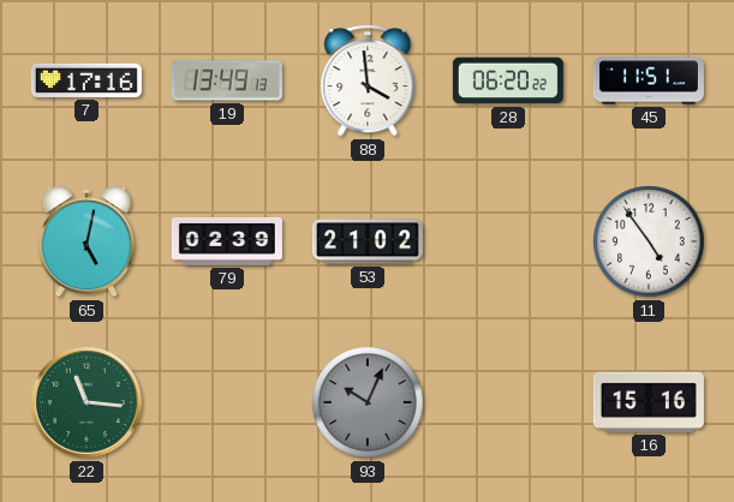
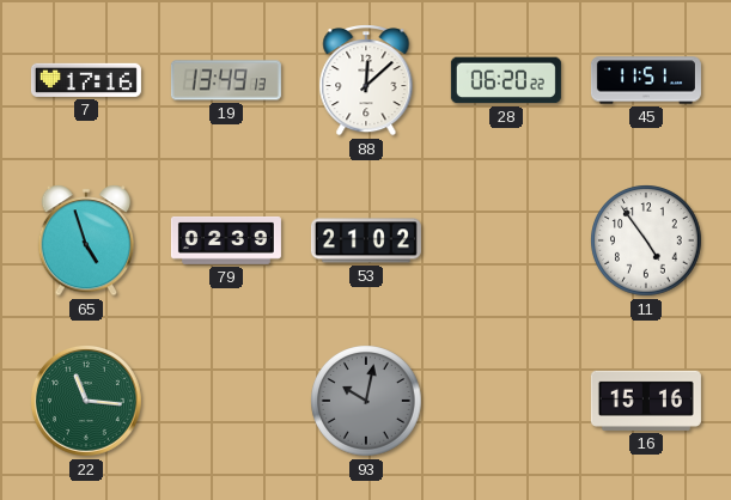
88: 3:59 -> 12:08 (366, 80)
65: 5:02 -> 4:57 (86, 240)
93: 10:04 -> 10:02 (366, 401)
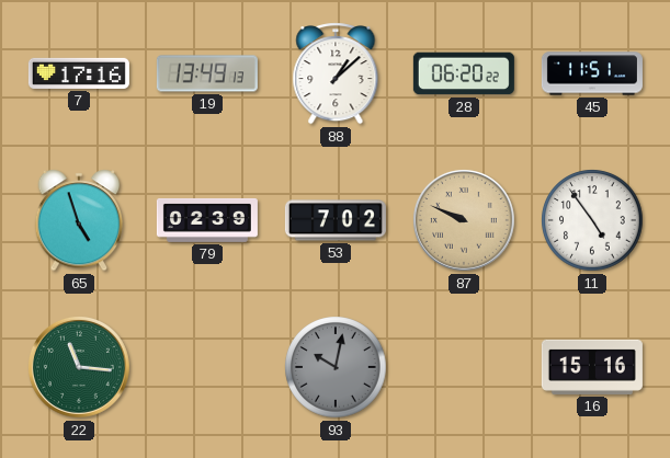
88: 12:08 -> 1:08 (336, 73)
53: 21:02 -> 7:02 (336, 220)
87: none -> 9:49 (465, 221)
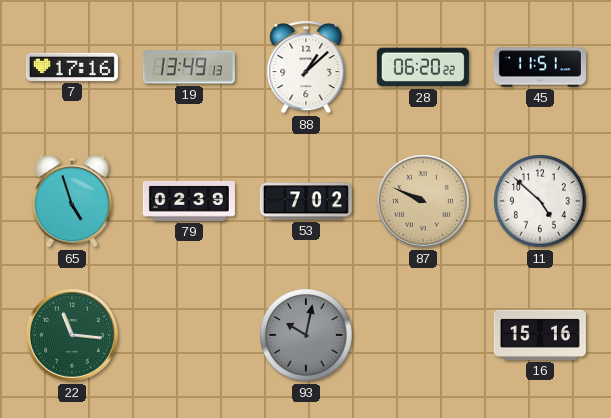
11: 4:54 -> 4:52 (540, 201)
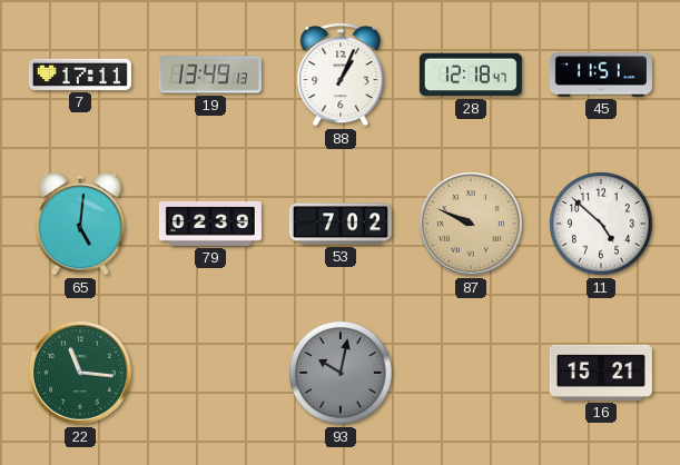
7: 17:16 -> 17:11 (80, 75)
88: 1:08 -> 1:04 (341, 75)
28: 06:20 -> 12:18 (471, 75)
65: 4:57 -> 5:01 (80, 224)
16: 15:16 -> 15:21 (601, 373)
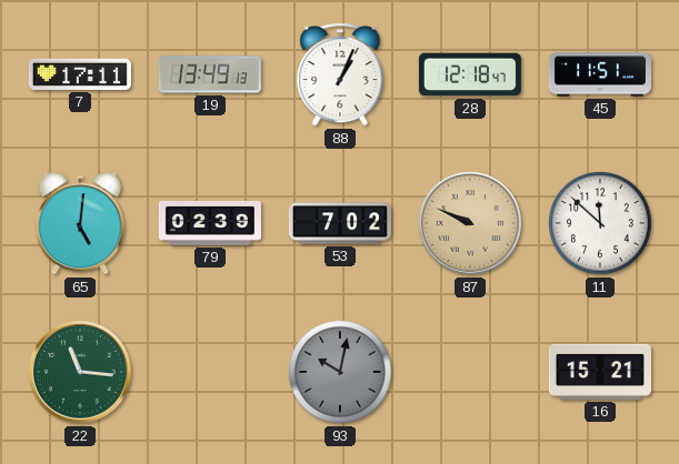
11: 4:52 -> 11:52 (600, 223)
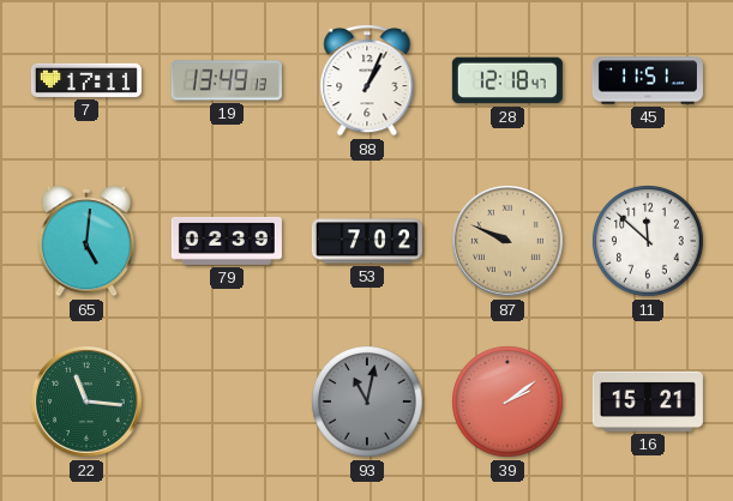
93: 10:02 -> 11:02 (367, 402)
39: none -> 2:09 (507, 402)
